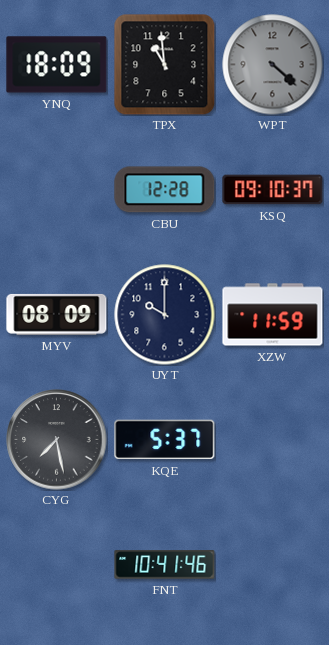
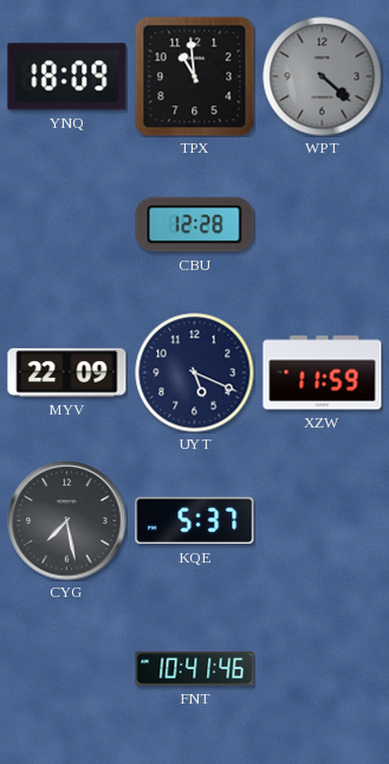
KSQ: 09:10 -> none (273, 190)
MYV: 08:09 -> 22:09 (67, 372)
UYT: 10:00 -> 5:19 (195, 373)
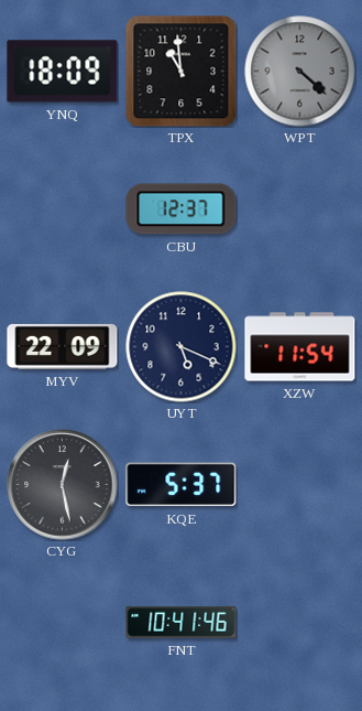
CBU: 12:28 -> 12:37 (182, 209)
XZW: 11:59 -> 11:54 (300, 347)
CYG: 7:28 -> 12:28 (63, 485)
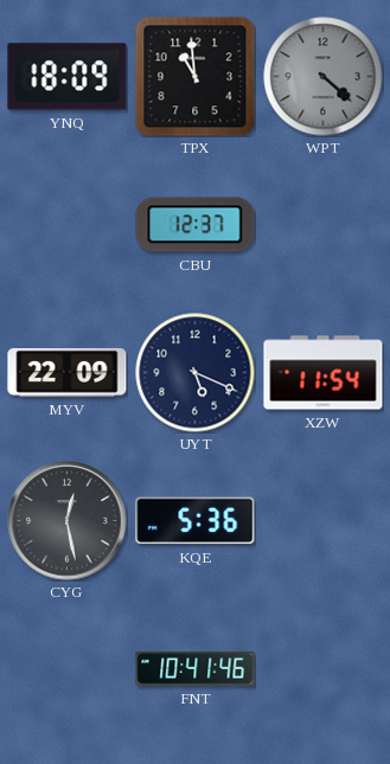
KQE: 5:37 -> 5:36 (196, 521)
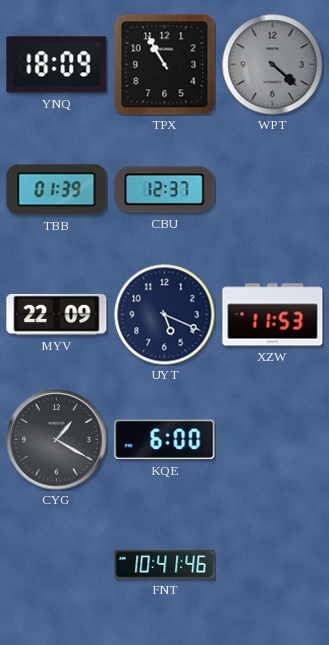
TPX: 10:59 -> 10:55 (164, 64)
TBB: none -> 01:39 (57, 190)
XZW: 11:54 -> 11:53 (273, 315)
CYG: 12:28 -> 1:20 (57, 440)
KQE: 5:36 -> 6:00 (165, 440)
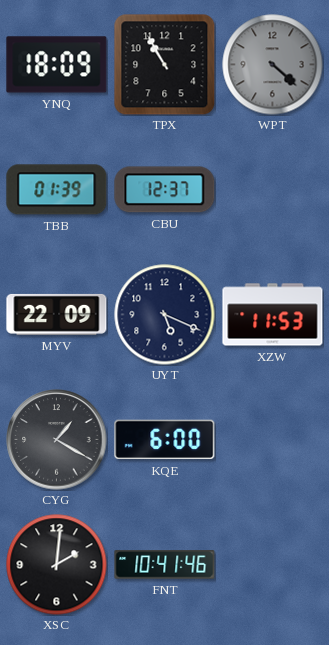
XSC: none -> 2:01 (57, 565)
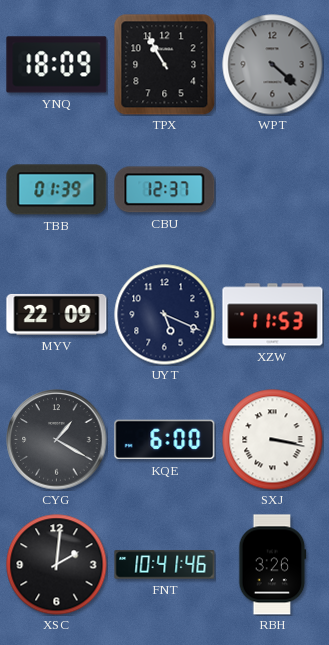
SXJ: none -> 3:17 (273, 440)
RBH: none -> 3:26 (273, 565)
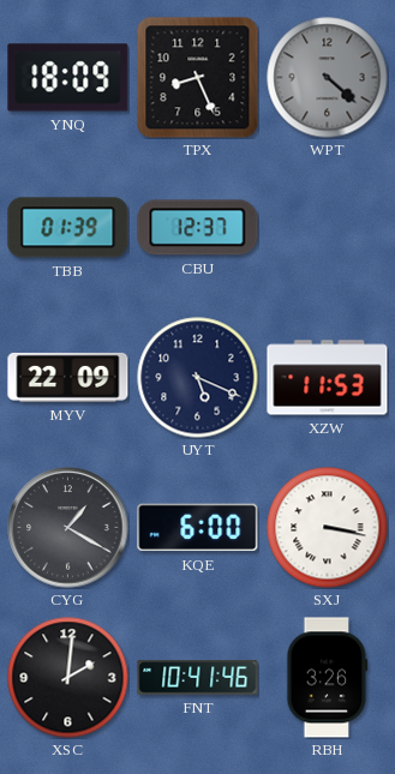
TPX: 10:55 -> 8:26 (197, 77)
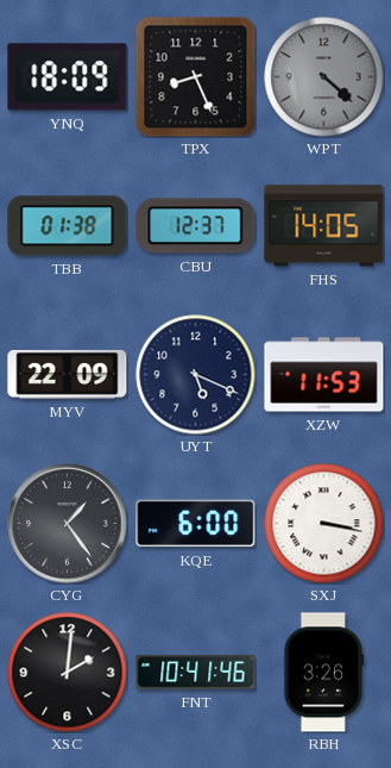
TBB: 01:39 -> 01:38 (68, 226)
FHS: none -> 14:05 (324, 226)
CYG: 1:20 -> 1:24 (68, 524)
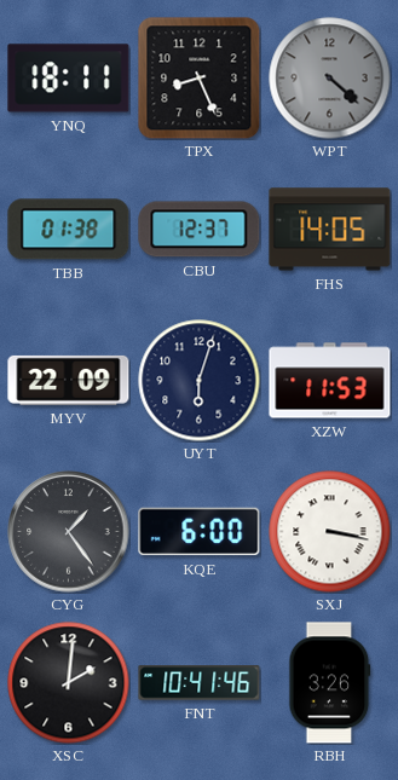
YNQ: 18:09 -> 18:11 (69, 79)
UYT: 5:19 -> 6:03 (200, 381)
